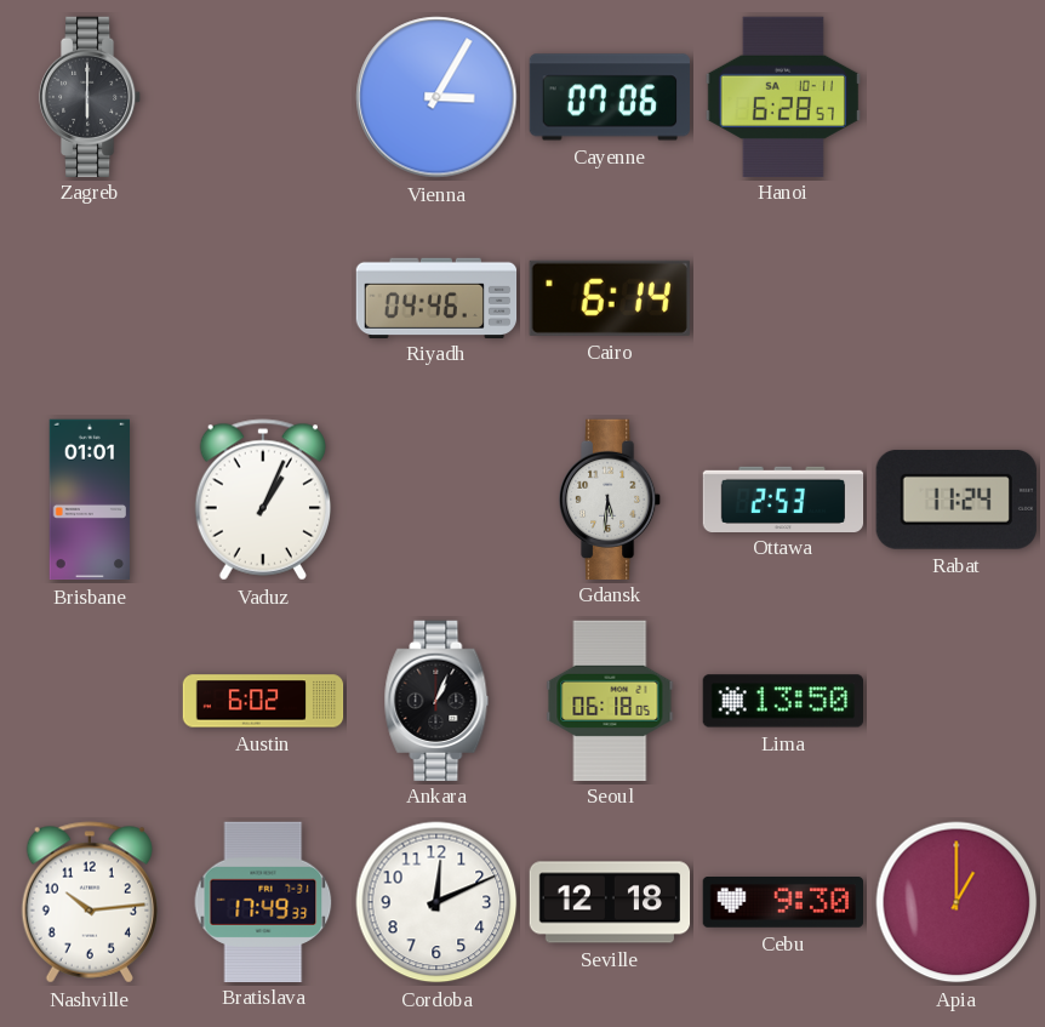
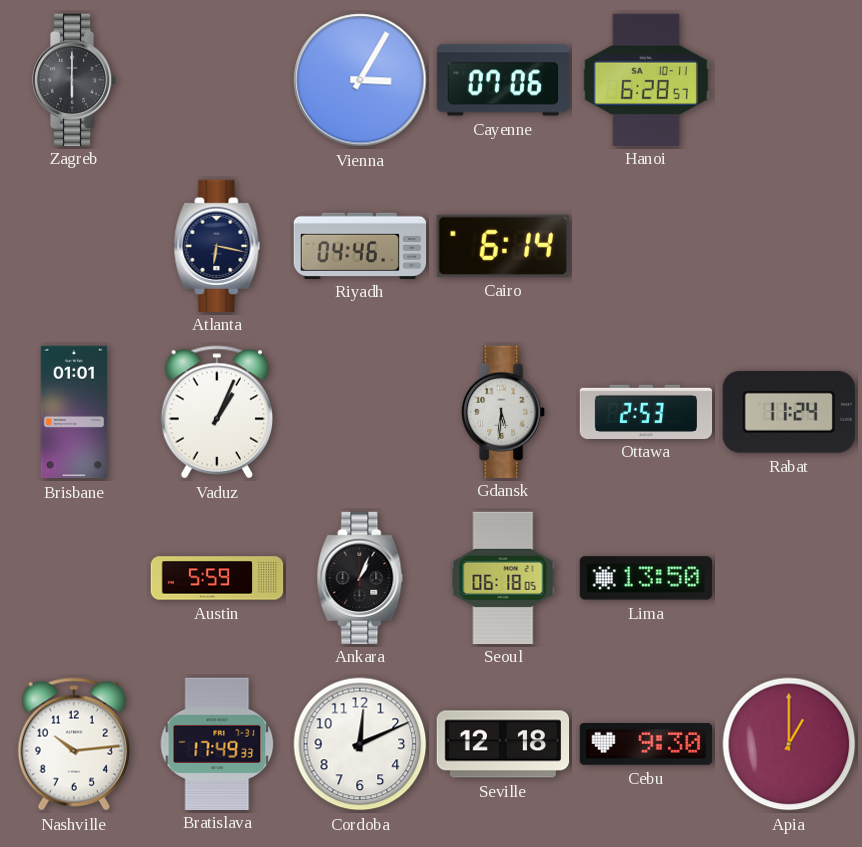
Atlanta: none -> 6:17 (217, 245)
Austin: 6:02 -> 5:59 (217, 578)
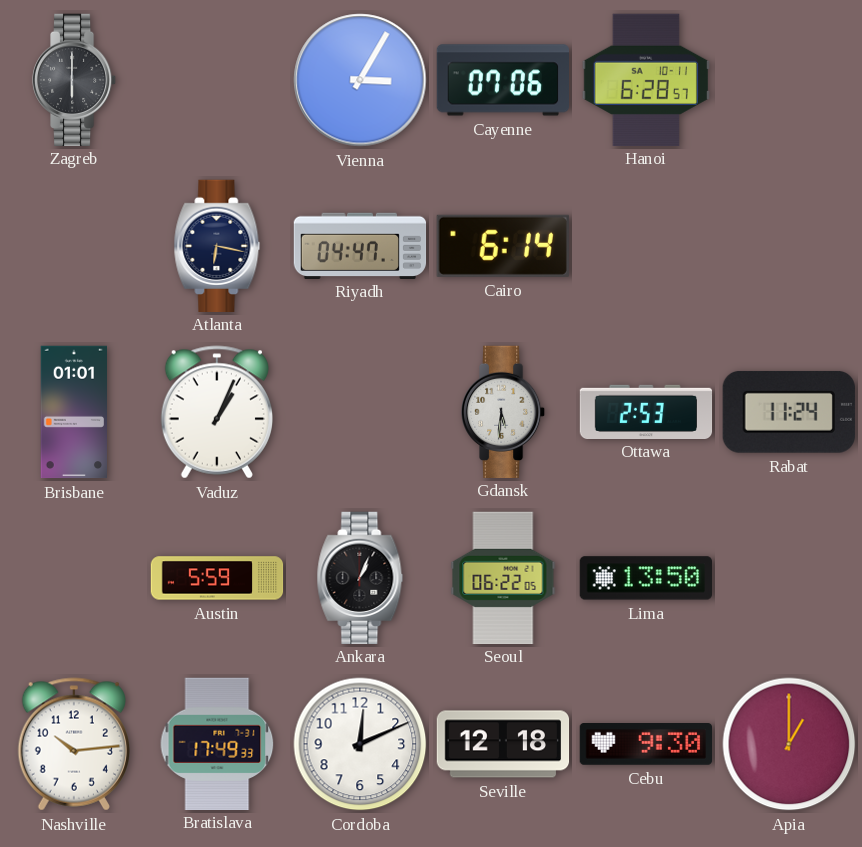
Riyadh: 04:46 -> 04:47 (360, 245)
Seoul: 06:18 -> 06:22 (503, 577)
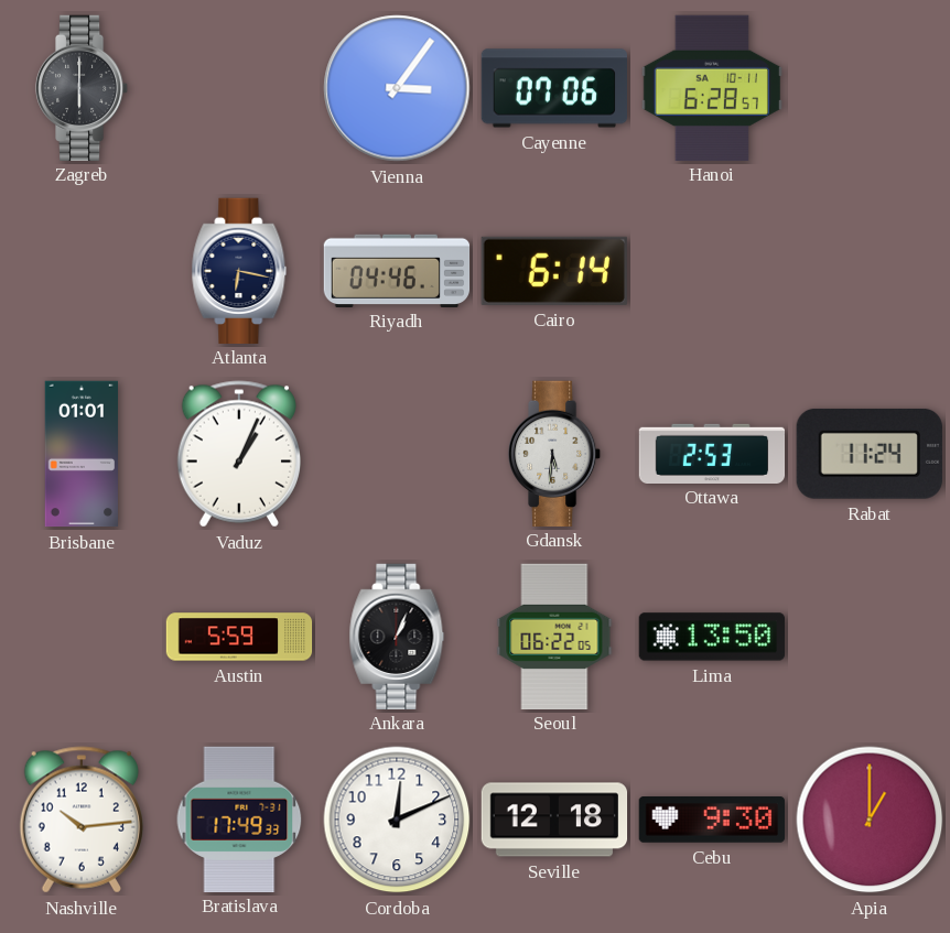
Vienna: 3:05 -> 3:06 (397, 88)
Riyadh: 04:47 -> 04:46 (397, 270)
